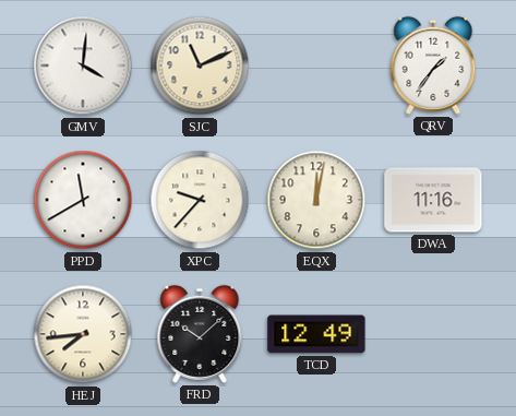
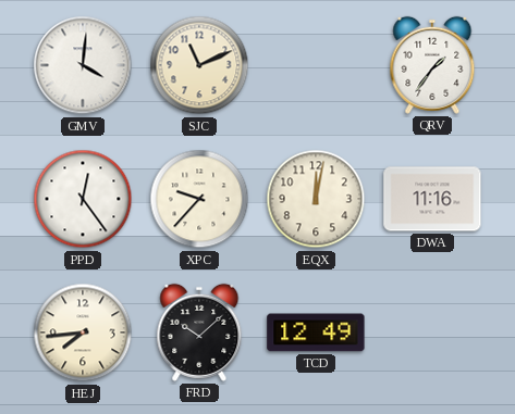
PPD: 11:40 -> 12:24 (83, 199)
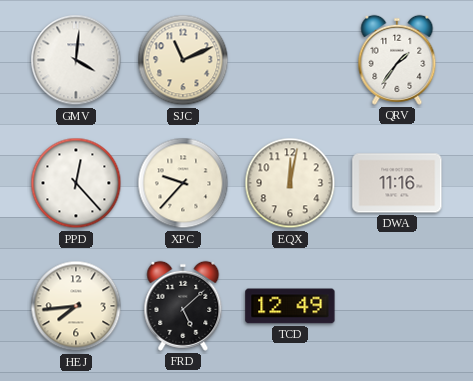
PPD: 12:24 -> 12:23 (76, 183)
FRD: 10:08 -> 5:08 (183, 306)
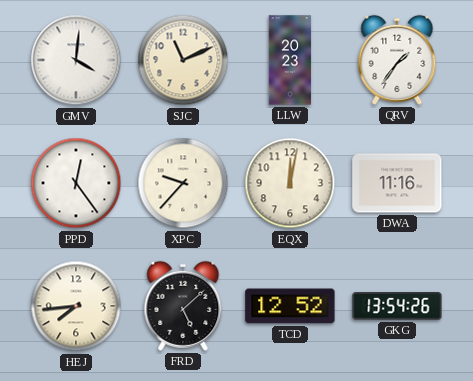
LLW: none -> 20:23 (290, 60)
PPD: 12:23 -> 12:24 (76, 183)
TCD: 12:49 -> 12:52 (290, 306)
GKG: none -> 13:54 (397, 307)
